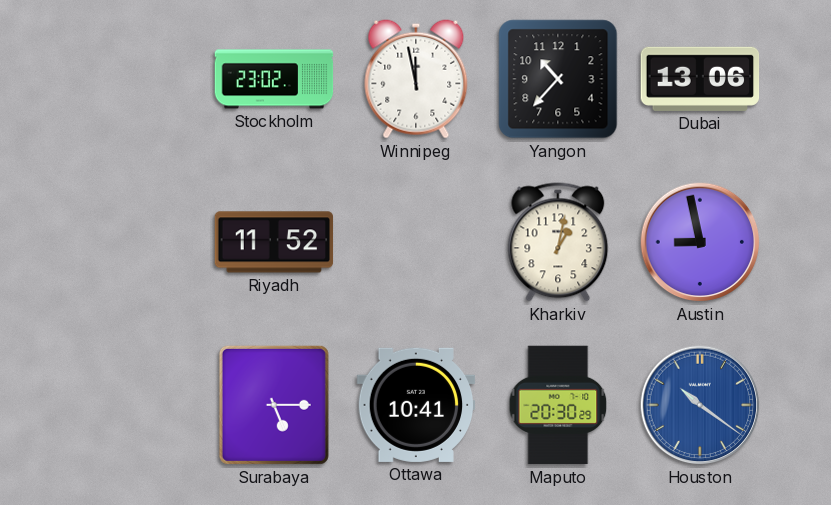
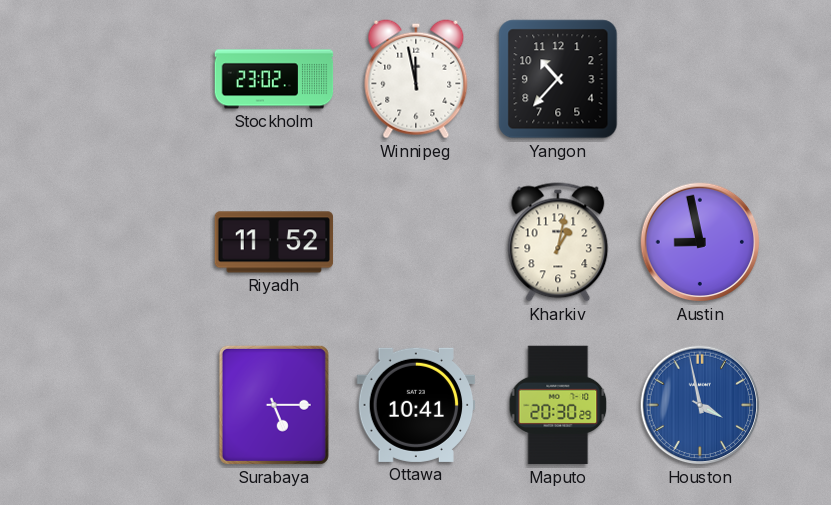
Dubai: 13:06 -> none (700, 79)
Houston: 10:21 -> 3:58 (700, 405)
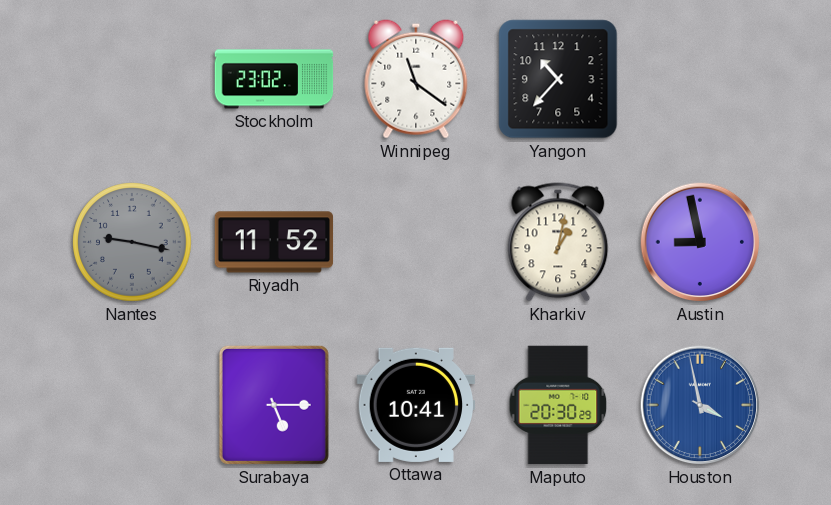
Winnipeg: 11:58 -> 11:21 (416, 79)
Nantes: none -> 9:17 (132, 242)
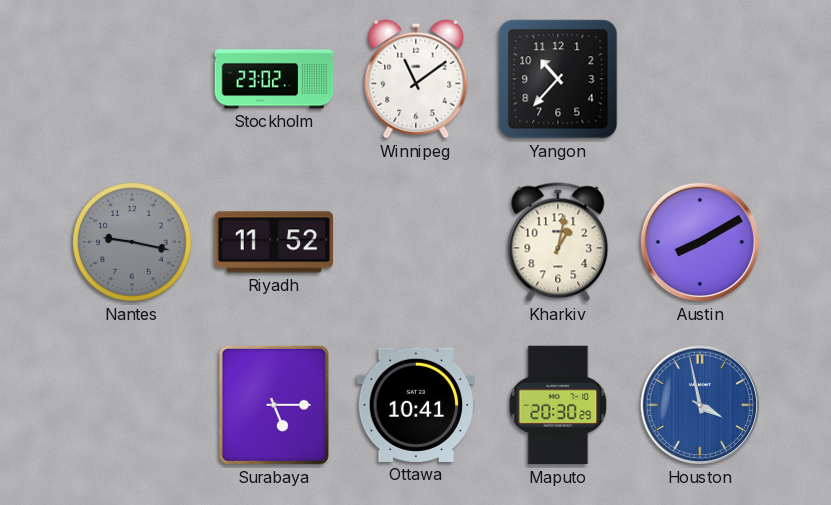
Winnipeg: 11:21 -> 11:09 (416, 79)
Austin: 8:58 -> 8:10 (700, 242)
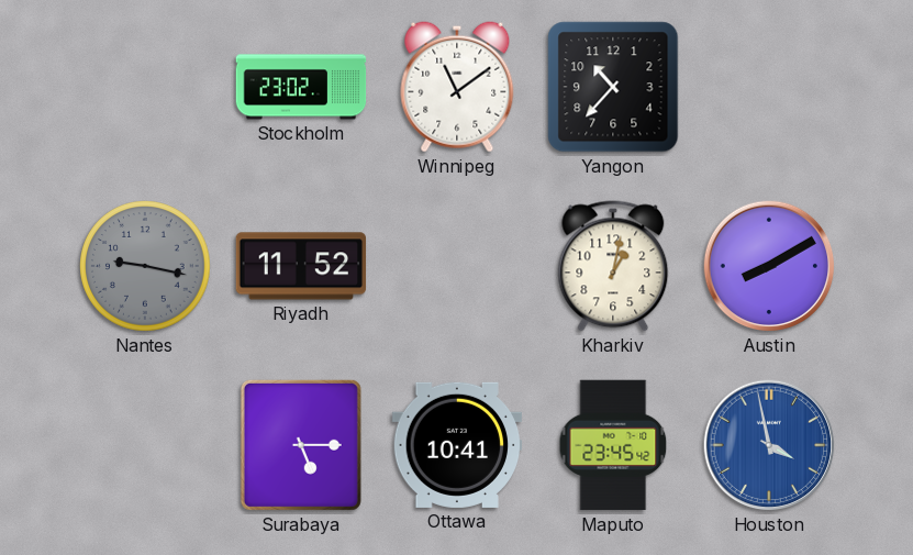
Maputo: 20:30 -> 23:45 (613, 445)
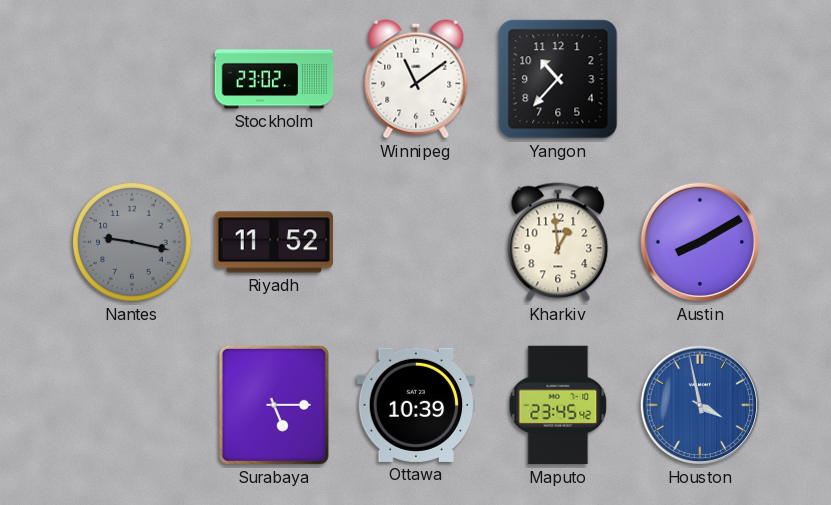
Kharkiv: 1:02 -> 12:59 (558, 242)
Ottawa: 10:41 -> 10:39 (416, 405)
